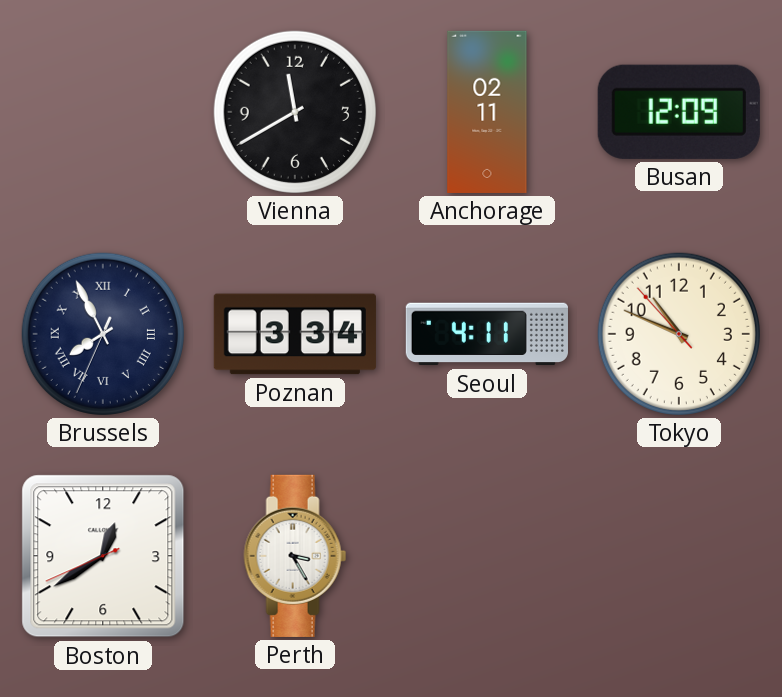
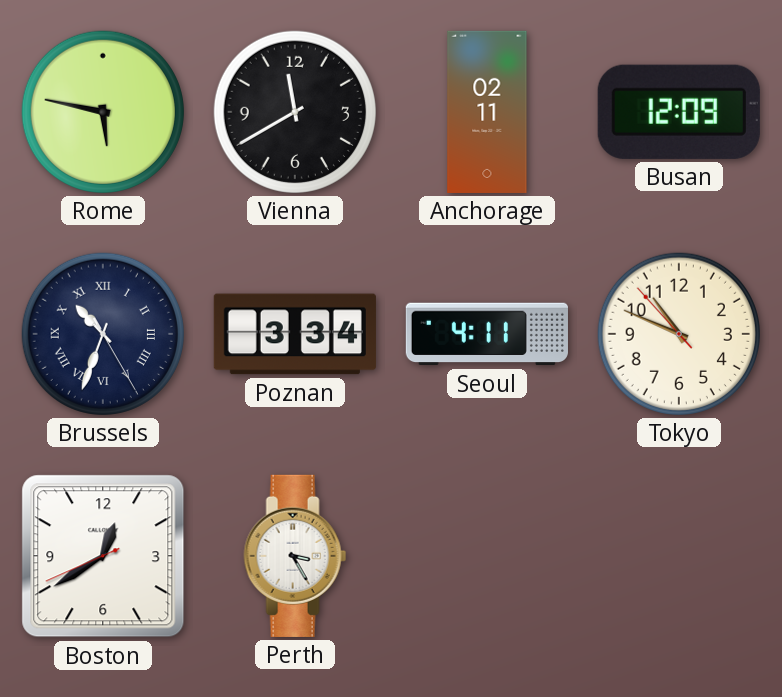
Rome: none -> 5:47 (103, 112)
Brussels: 7:55 -> 10:33 (103, 334)
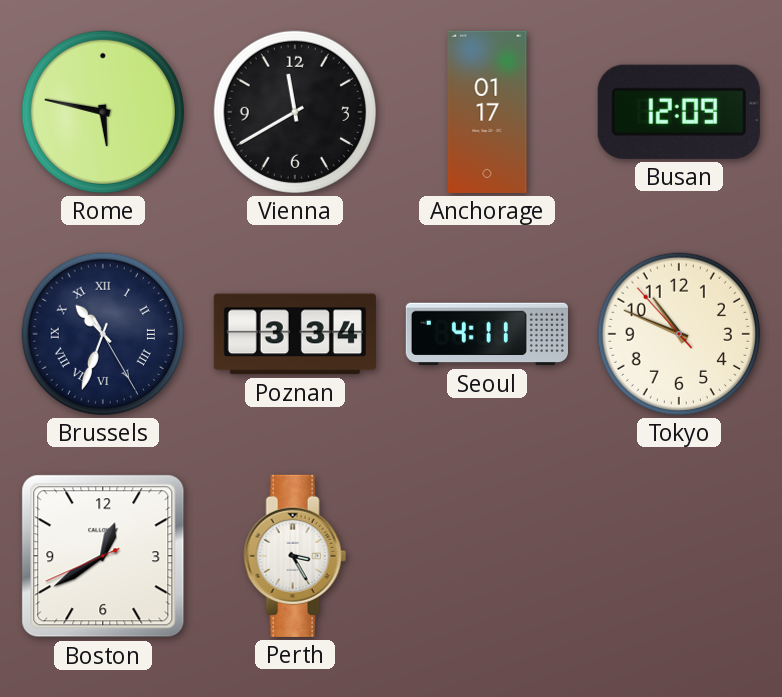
Anchorage: 02:11 -> 01:17 (487, 112)
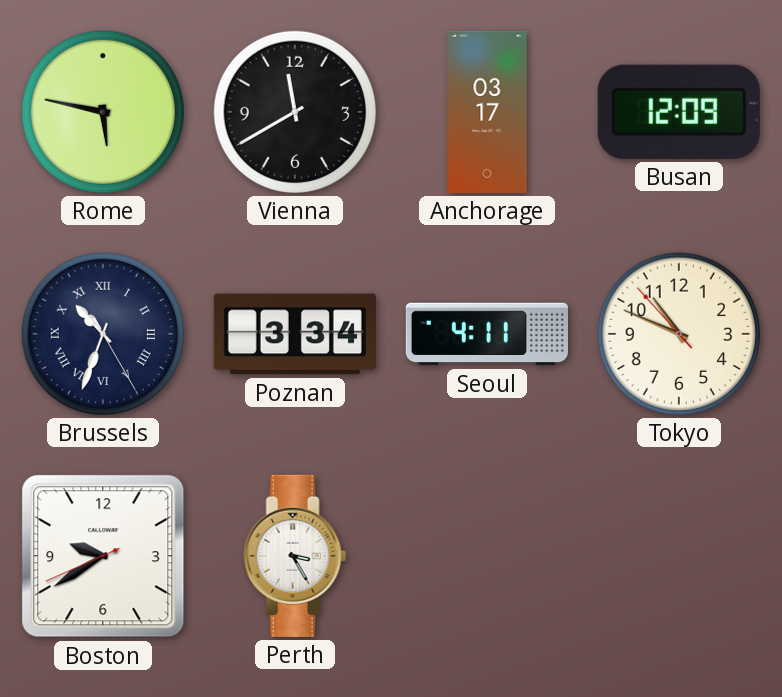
Anchorage: 01:17 -> 03:17 (487, 112)
Boston: 12:39 -> 9:39 (103, 556)
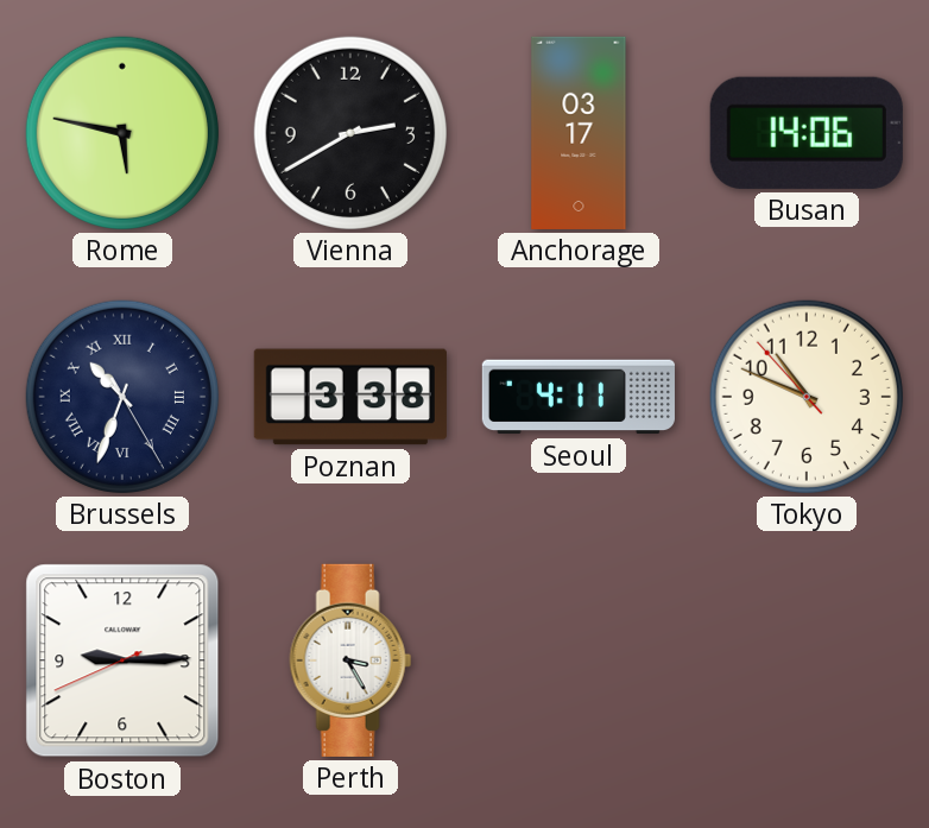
Vienna: 11:40 -> 2:40 (350, 133)
Busan: 12:09 -> 14:06 (807, 133)
Poznan: 3:34 -> 3:38 (350, 397)
Boston: 9:39 -> 9:14 (122, 660)
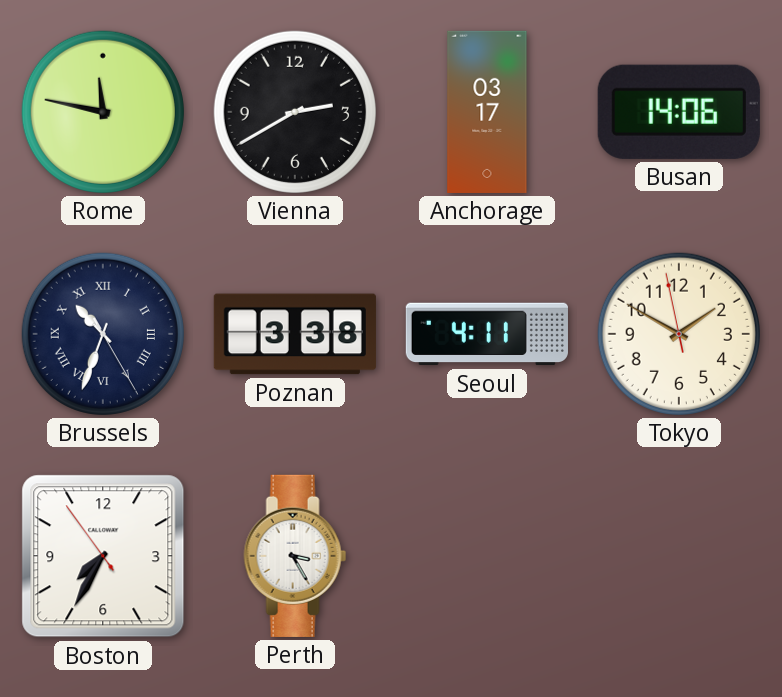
Rome: 5:47 -> 11:47 (103, 112)
Tokyo: 10:48 -> 1:49 (679, 334)
Boston: 9:14 -> 7:34 (103, 556)
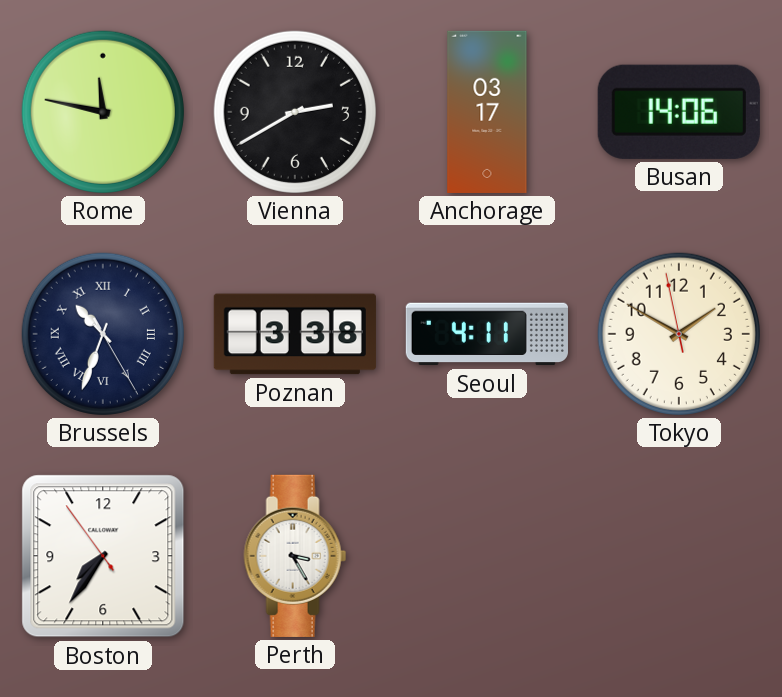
Boston: 7:34 -> 7:35 (103, 556)
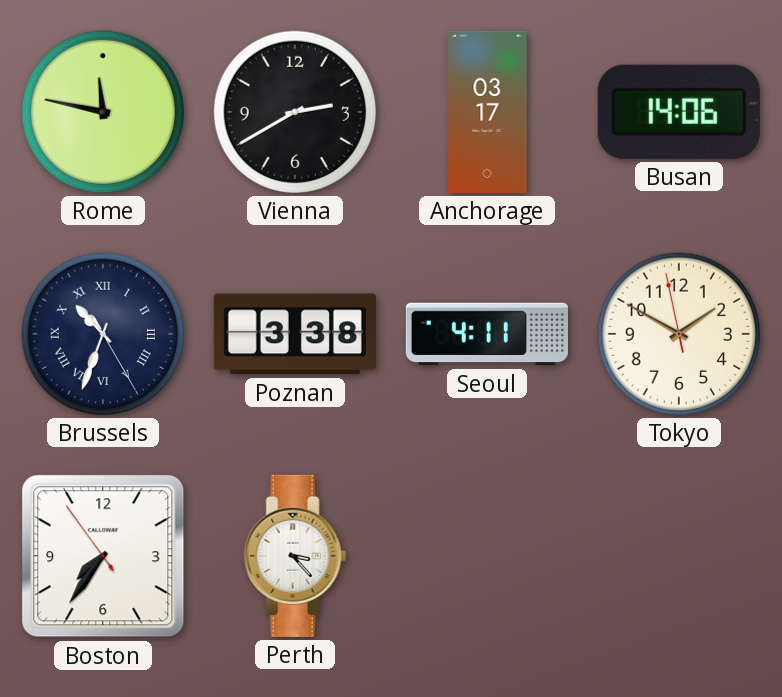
Perth: 3:25 -> 3:23 (295, 556)
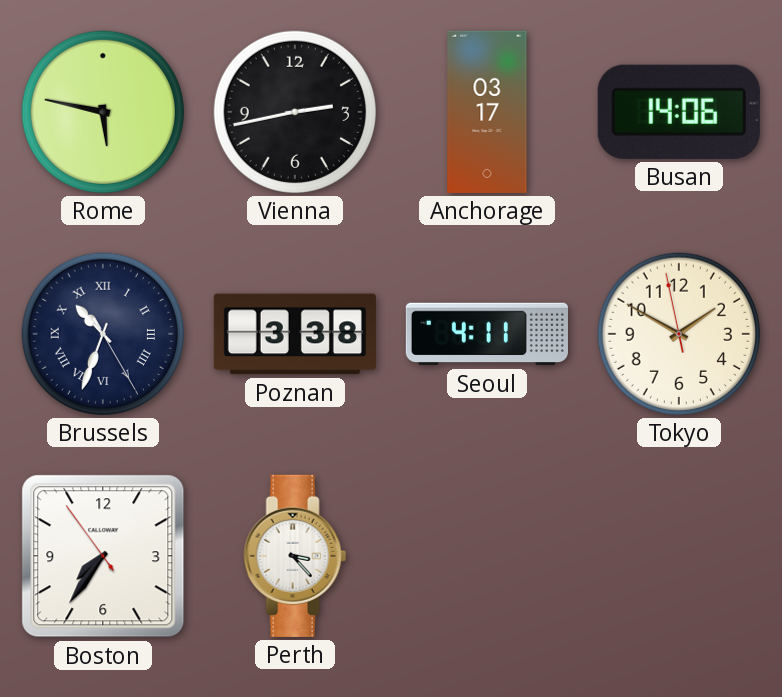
Rome: 11:47 -> 5:47 (103, 112)
Vienna: 2:40 -> 2:43 (295, 112)
